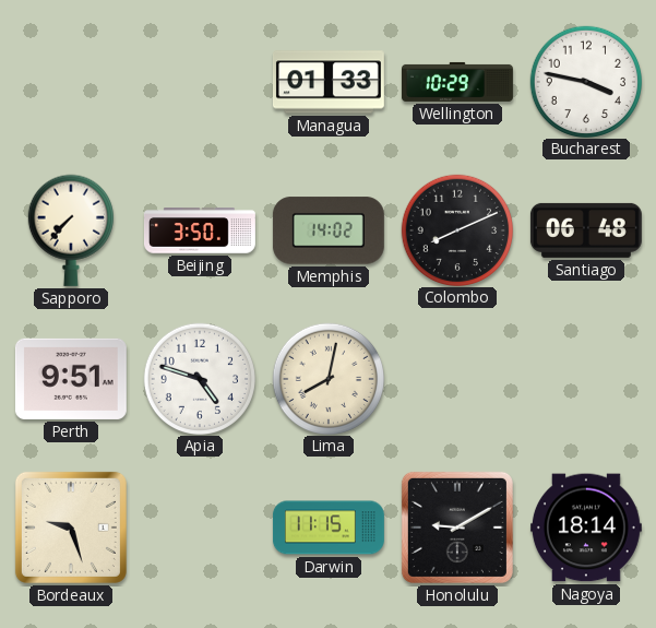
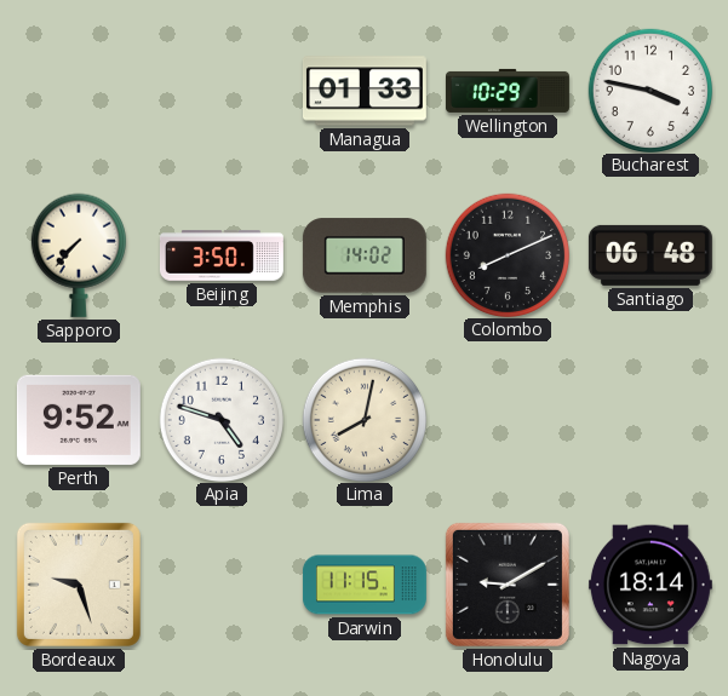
Perth: 9:51 -> 9:52 (79, 420)
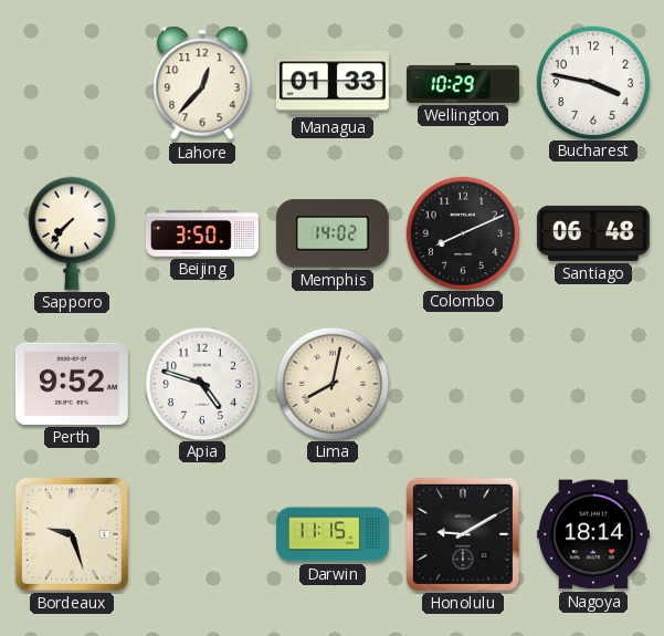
Lahore: none -> 12:37 (202, 83)
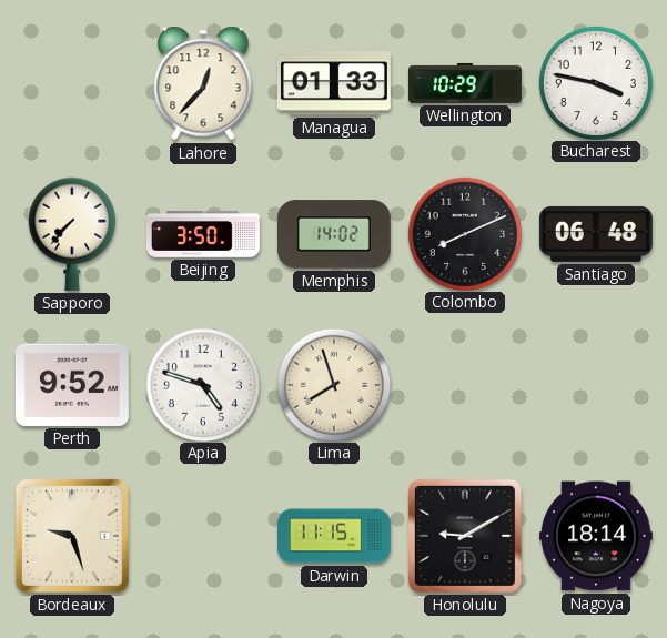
Lima: 8:02 -> 7:57 (333, 384)
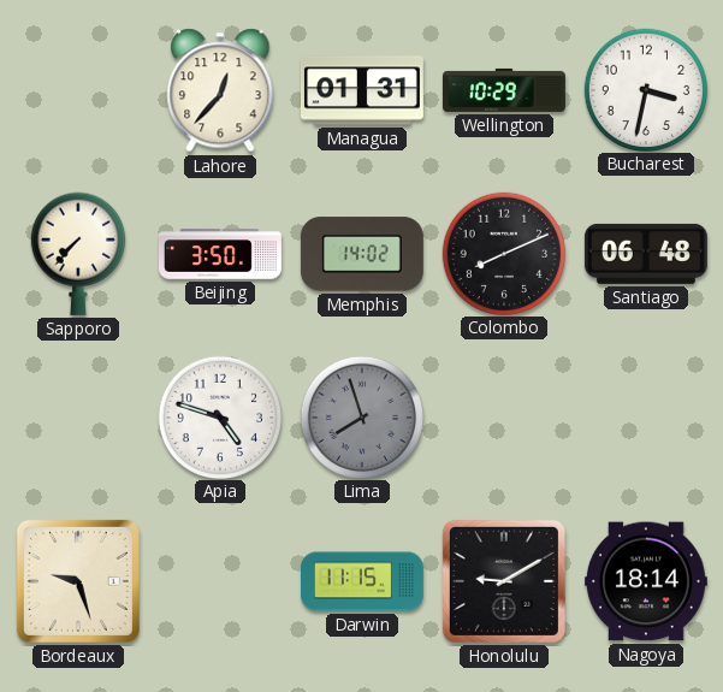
Managua: 01:33 -> 01:31 (362, 90)
Bucharest: 3:47 -> 3:32 (645, 89)
Perth: 9:52 -> none (72, 385)
Lima dial: cream -> grey (361, 416)
